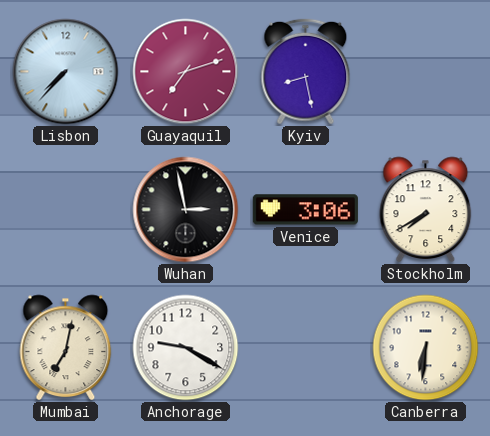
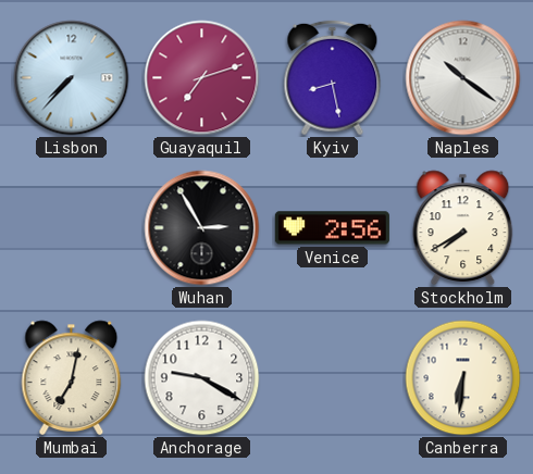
Naples: none -> 10:21 (463, 78)
Wuhan: 2:58 -> 2:55 (202, 228)
Venice: 3:06 -> 2:56 (332, 228)
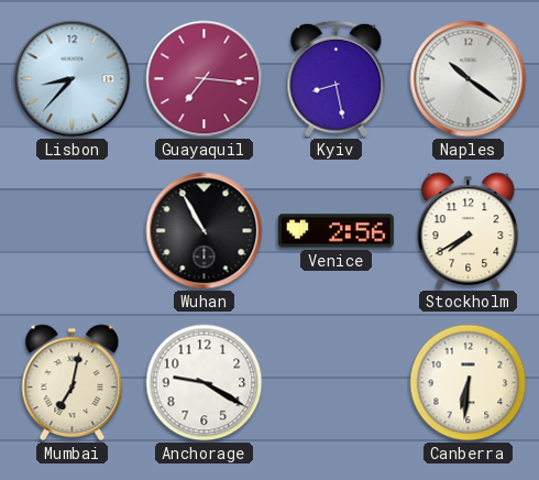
Lisbon: 7:37 -> 8:37 (73, 79)
Guayaquil: 7:12 -> 7:16 (205, 79)
Wuhan: 2:55 -> 10:55 (205, 231)
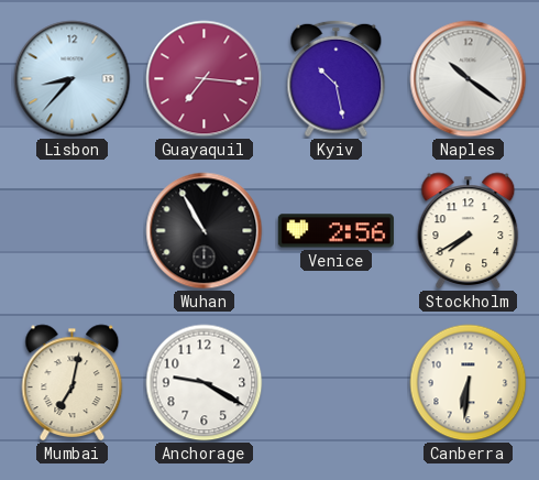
Kyiv: 8:28 -> 10:28 (337, 79)
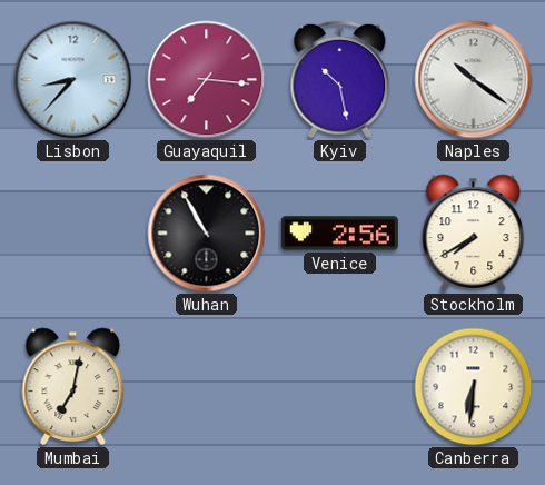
Anchorage: 9:20 -> none (205, 383)
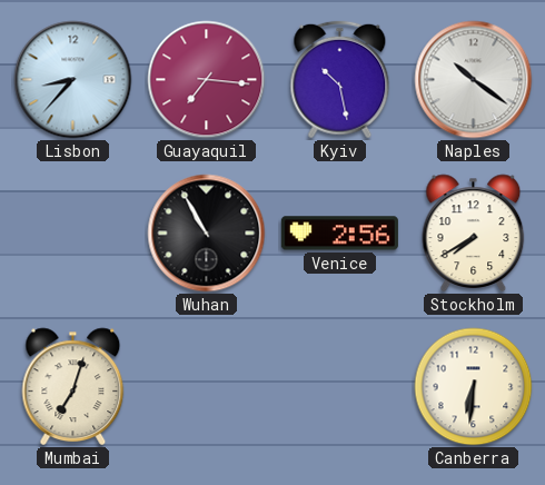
Mumbai: 7:02 -> 7:03 (73, 387)
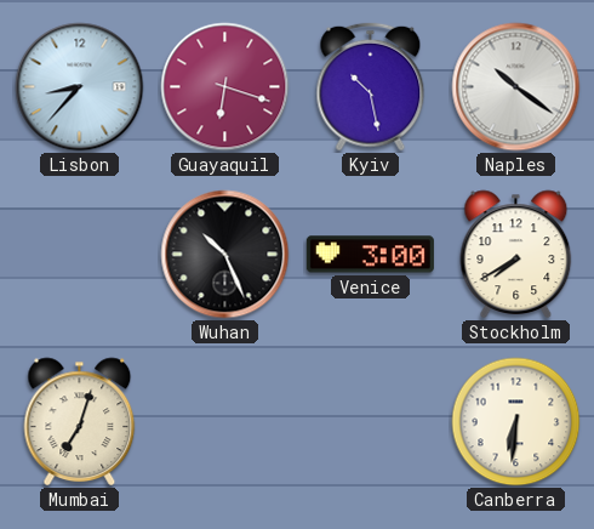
Guayaquil: 7:16 -> 6:18 (225, 87)
Wuhan: 10:55 -> 10:26 (225, 255)
Venice: 2:56 -> 3:00 (370, 255)
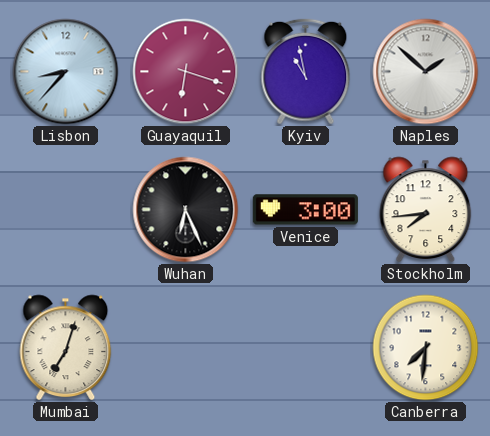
Kyiv: 10:28 -> 10:58 (306, 72)
Naples: 10:21 -> 1:52 (426, 72)
Wuhan: 10:26 -> 6:26 (186, 210)
Stockholm: 7:40 -> 7:44 (426, 210)
Canberra: 6:31 -> 7:31 (426, 348)
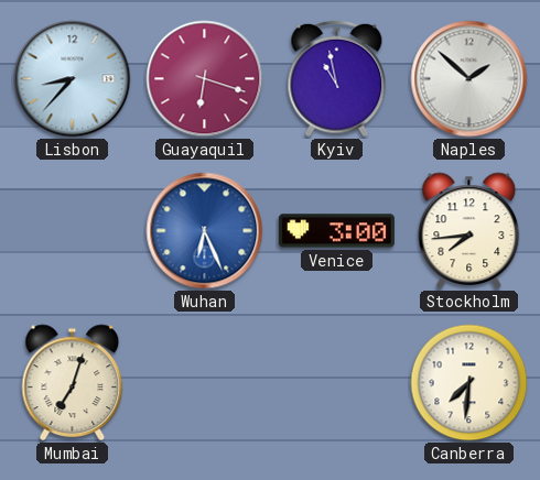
Wuhan dial: black -> blue (205, 231)
